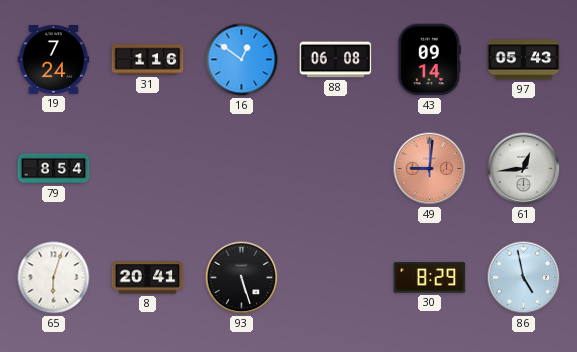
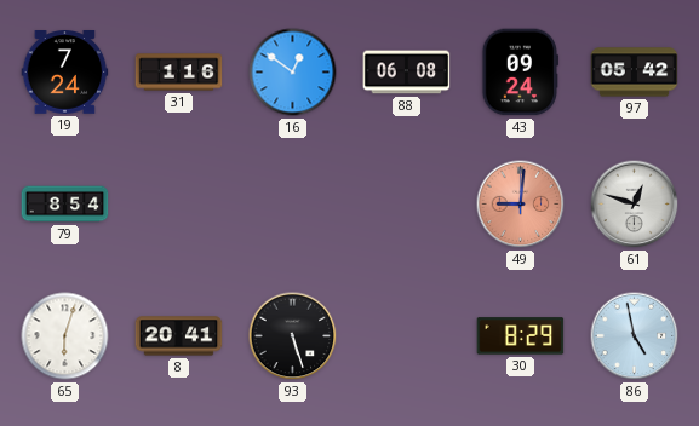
43: 09:14 -> 09:24 (520, 73)
97: 05:43 -> 05:42 (635, 73)
61: 12:44 -> 12:48 (635, 205)
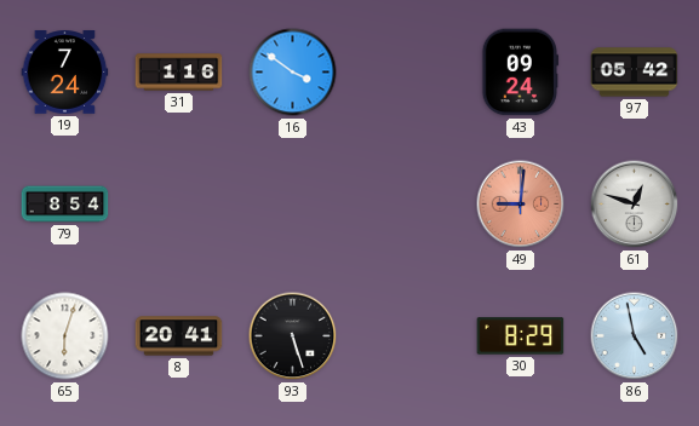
16: 12:51 -> 3:51 (293, 73)
88: 06:08 -> none (407, 73)
